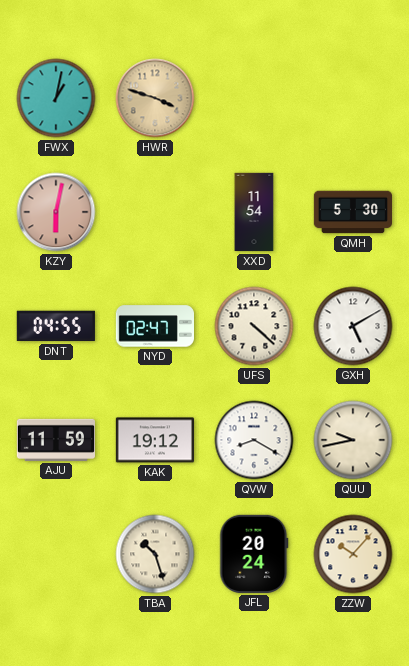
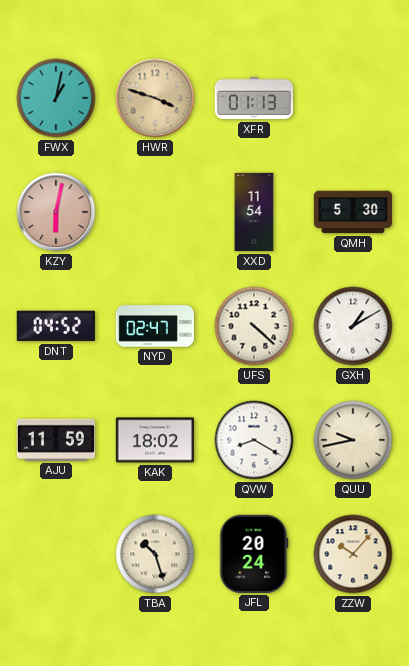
XFR: none -> 01:13 (253, 98)
DNT: 04:55 -> 04:52 (56, 326)
GXH: 5:10 -> 1:10 (353, 326)
KAK: 19:12 -> 18:02 (154, 440)
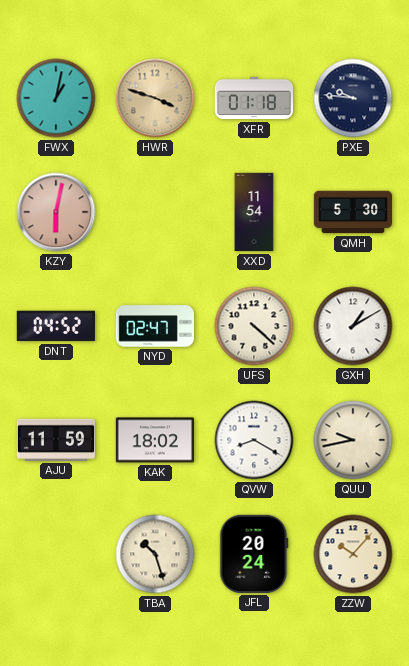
XFR: 01:13 -> 01:18 (253, 98)
PXE: none -> 9:46 (353, 98)
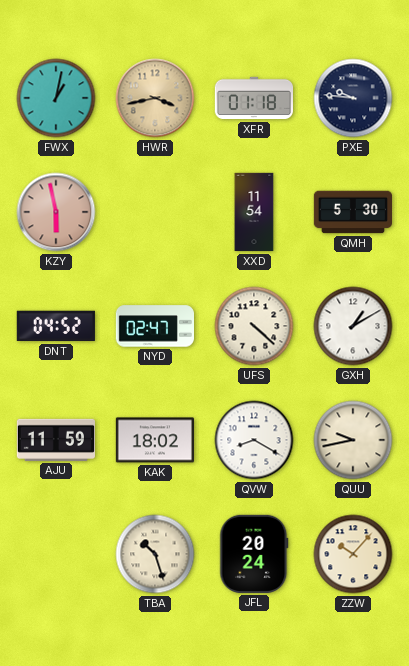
HWR: 3:48 -> 3:43 (155, 98)
KZY: 6:02 -> 5:58 (56, 212)
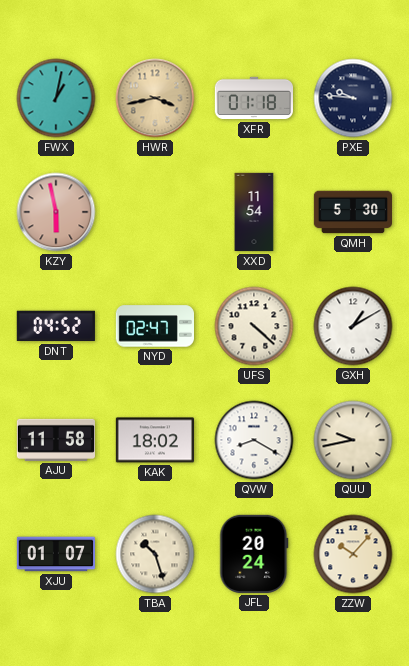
AJU: 11:59 -> 11:58 (55, 440)
XJU: none -> 01:07 (55, 554)
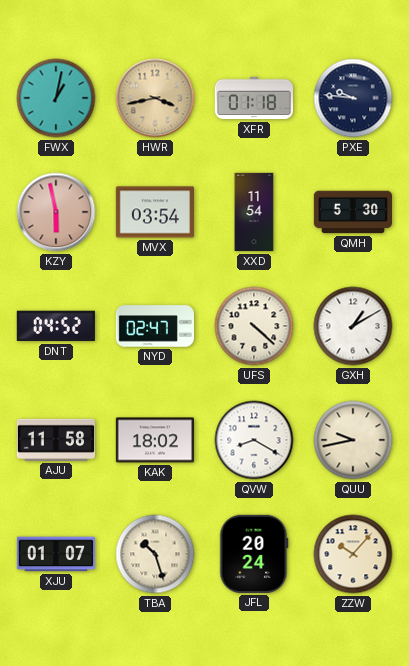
MVX: none -> 03:54 (154, 212)
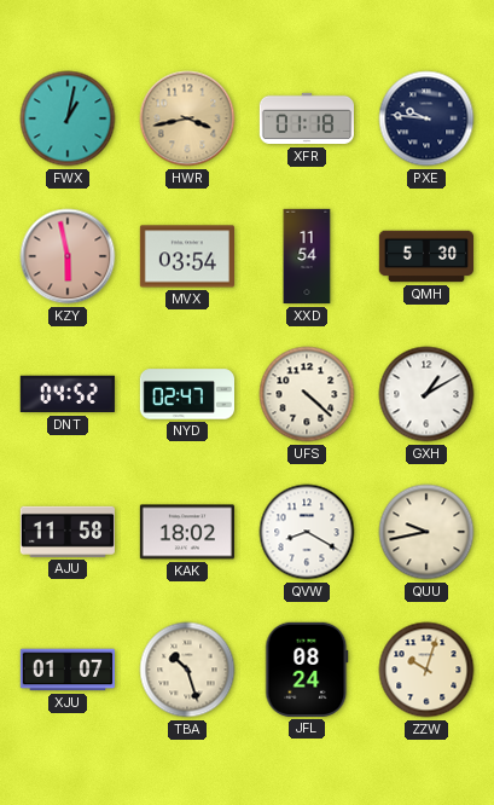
JFL: 20:24 -> 08:24 (307, 670)
ZZW: 10:07 -> 10:03 (426, 670)
